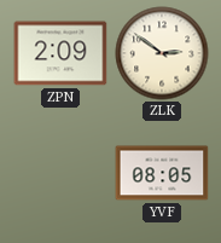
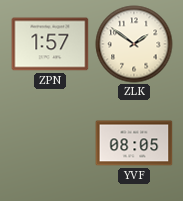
ZPN: 2:09 -> 1:57 (50, 44)
ZLK: 2:51 -> 1:51 (134, 44)
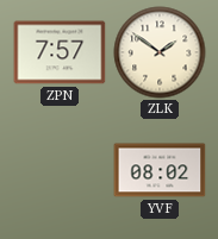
ZPN: 1:57 -> 7:57 (60, 52)
YVF: 08:05 -> 08:02 (160, 170)
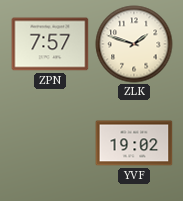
ZLK: 1:51 -> 1:48 (134, 44)
YVF: 08:02 -> 19:02 (134, 143)
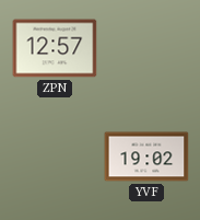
ZPN: 7:57 -> 12:57 (55, 48)
ZLK: 1:48 -> none (134, 44)
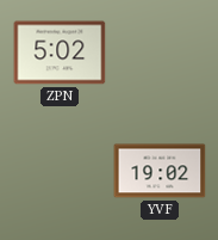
ZPN: 12:57 -> 5:02 (60, 53)
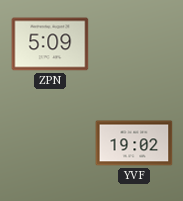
ZPN: 5:02 -> 5:09 (50, 44)
